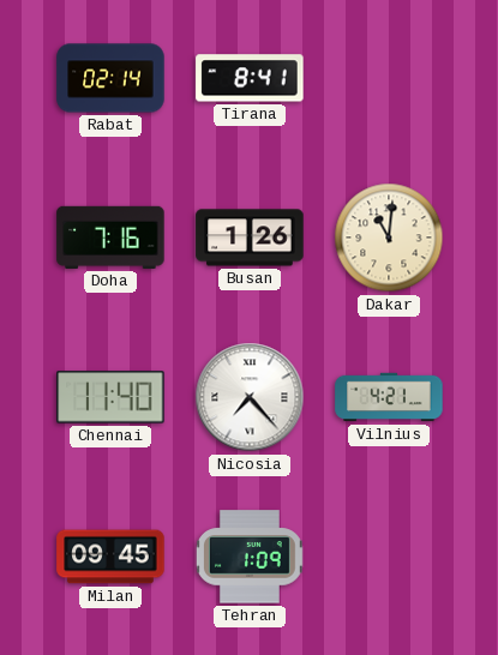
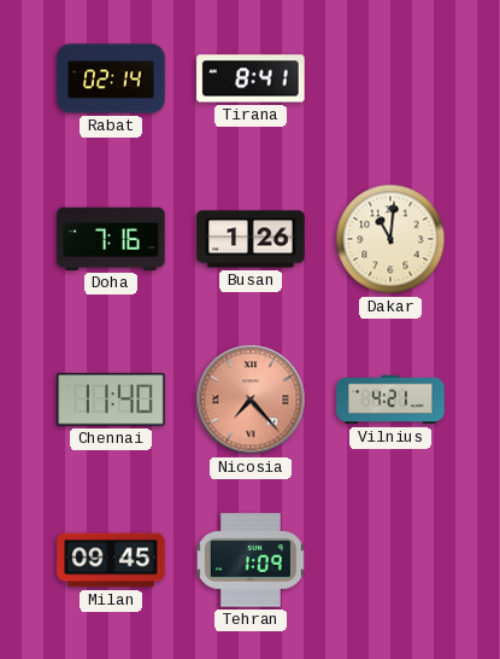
Nicosia dial: white -> salmon (251, 400)
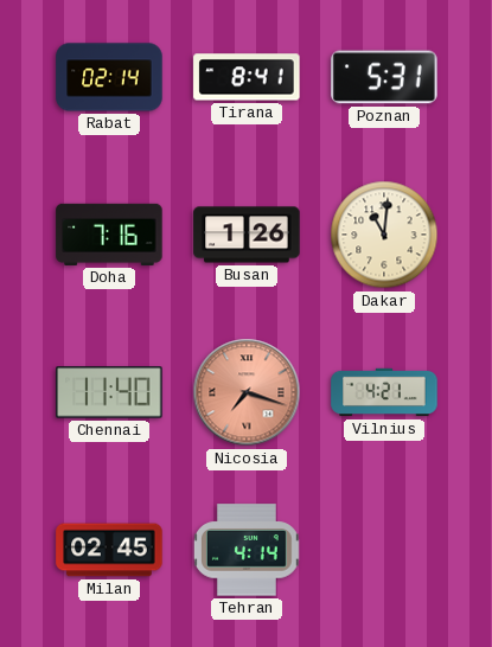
Poznan: none -> 5:31 (384, 77)
Nicosia: 7:23 -> 7:18 (247, 392)
Milan: 09:45 -> 02:45 (109, 550)
Tehran: 1:09 -> 4:14 (247, 550)
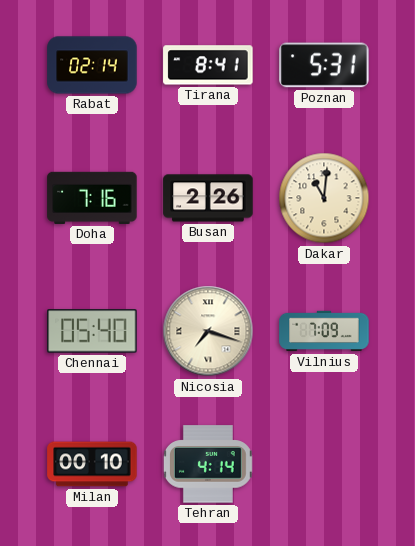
Busan: 1:26 -> 2:26 (208, 198)
Chennai: 11:40 -> 05:40 (92, 331)
Nicosia dial: salmon -> cream (208, 331)
Vilnius: 4:21 -> 7:09 (324, 331)
Milan: 02:45 -> 00:10 (92, 464)
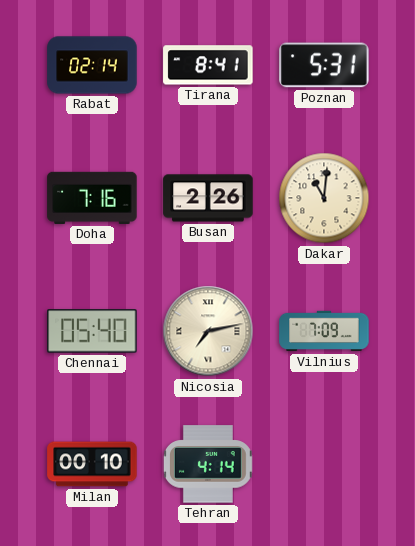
Nicosia: 7:18 -> 7:13 (208, 331)
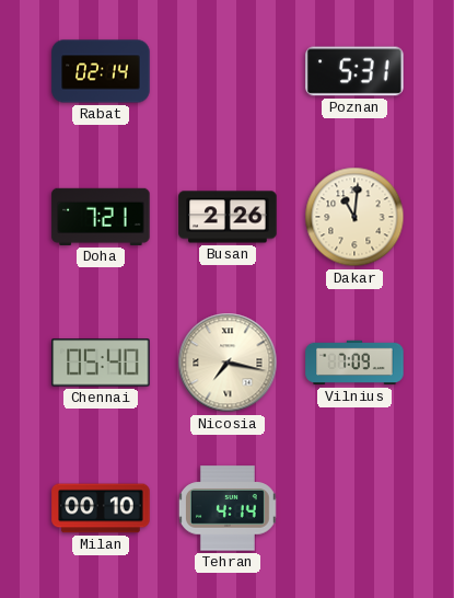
Tirana: 8:41 -> none (208, 65)
Doha: 7:16 -> 7:21 (101, 217)
Nicosia: 7:13 -> 7:17 (228, 363)
